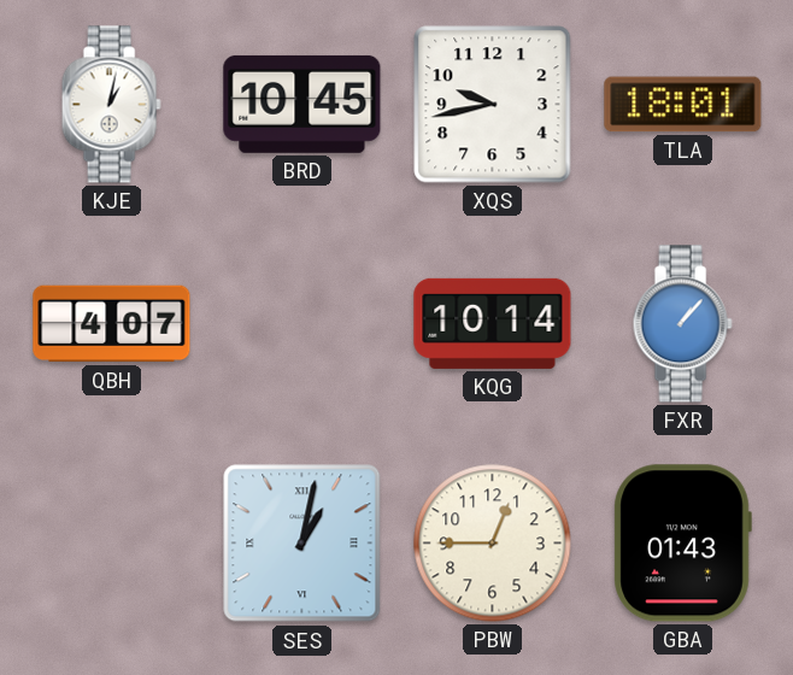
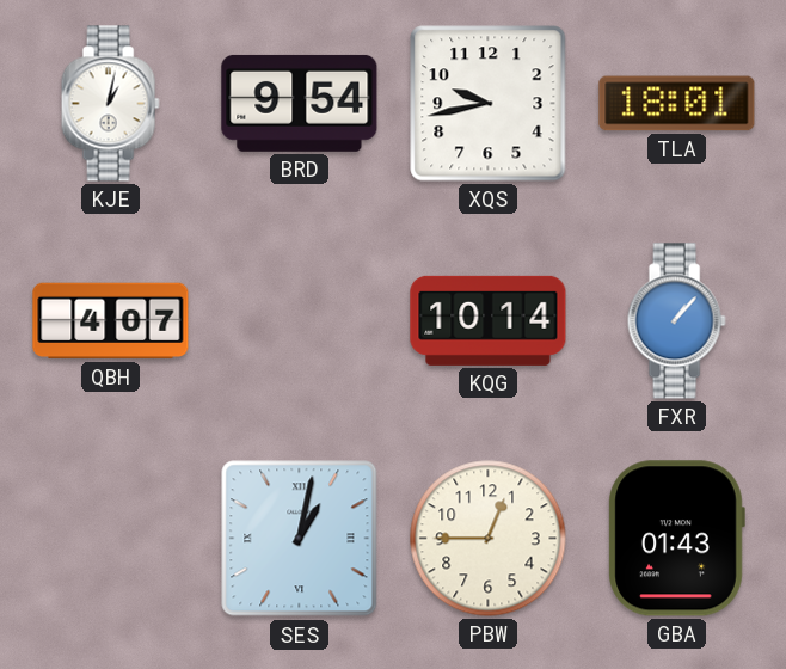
BRD: 10:45 -> 9:54 (300, 103)
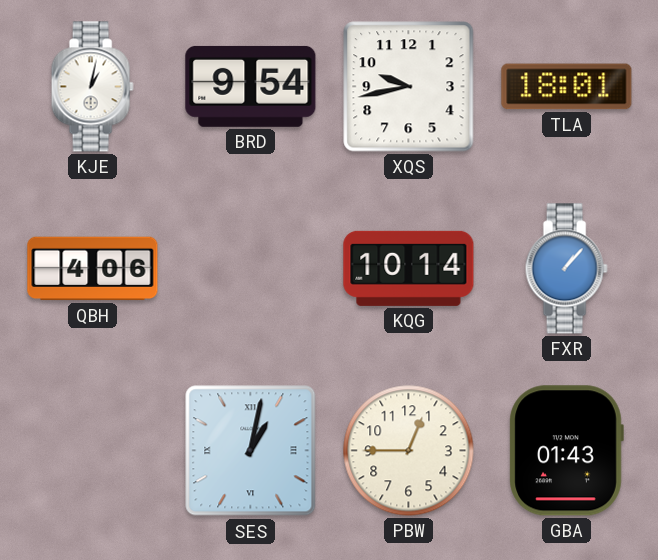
QBH: 4:07 -> 4:06 (93, 269)
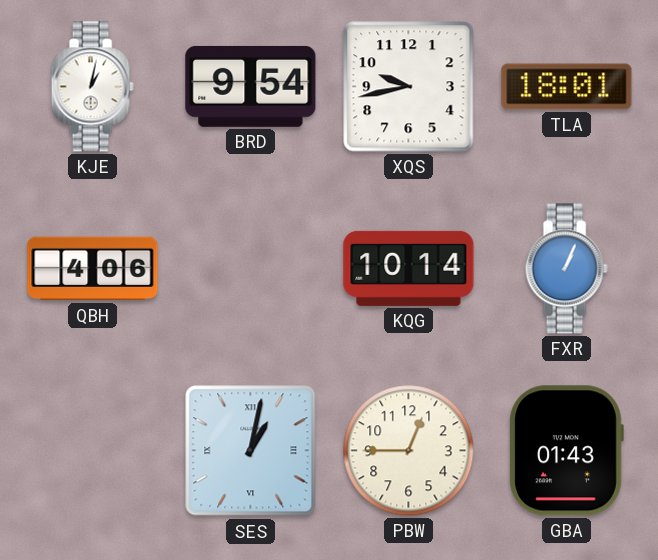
FXR: 1:07 -> 1:04 (566, 269)
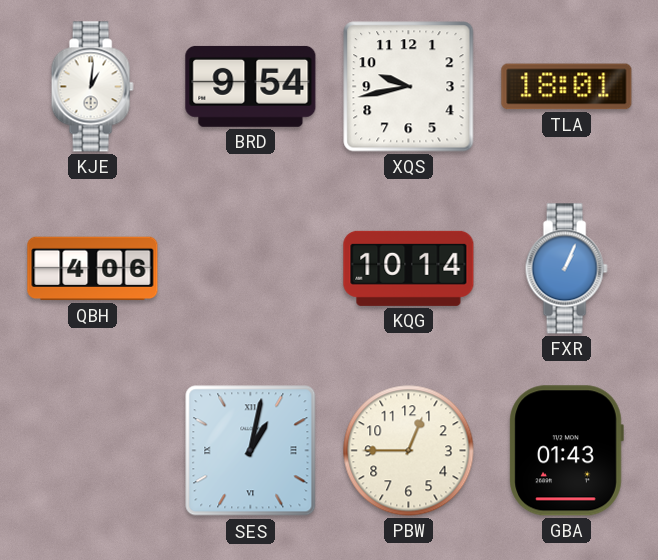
KJE: 1:02 -> 1:01 (92, 87)
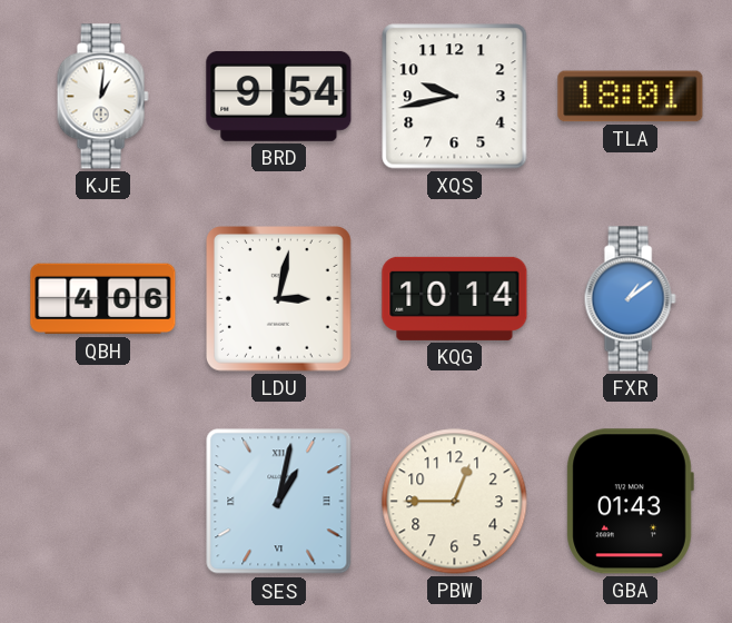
LDU: none -> 3:02 (279, 299)
FXR: 1:04 -> 1:09 (630, 299)
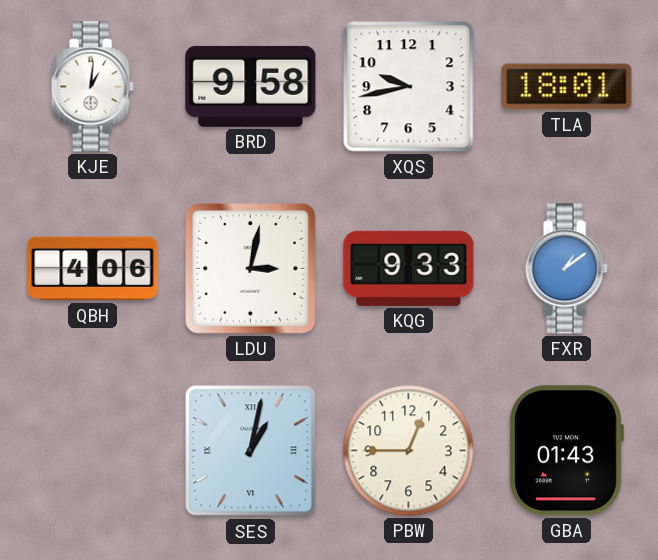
BRD: 9:54 -> 9:58 (251, 86)
KQG: 10:14 -> 9:33 (409, 268)
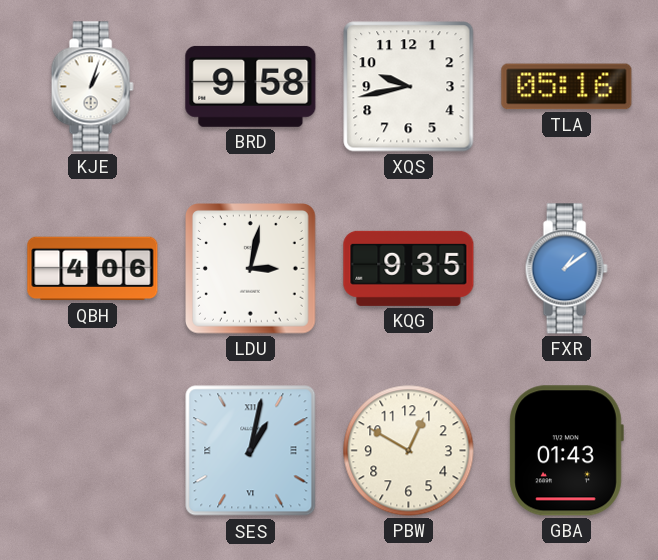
KJE: 1:01 -> 1:03 (92, 87)
TLA: 18:01 -> 05:16 (567, 87)
KQG: 9:33 -> 9:35 (409, 268)
PBW: 12:45 -> 12:50 (409, 451)
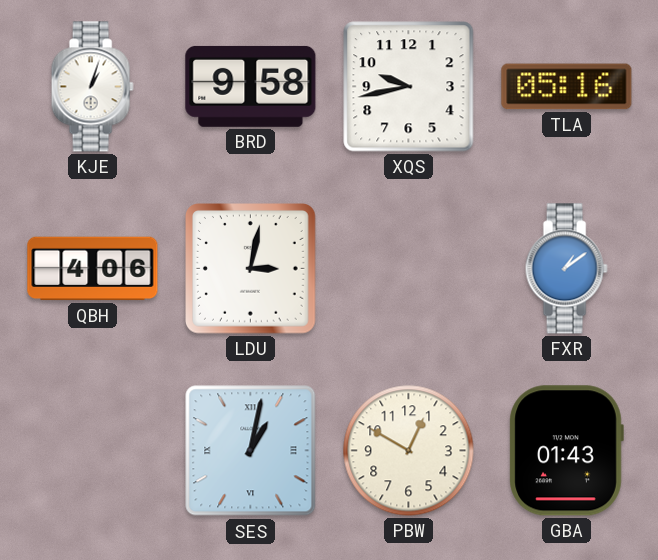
KQG: 9:35 -> none (409, 268)
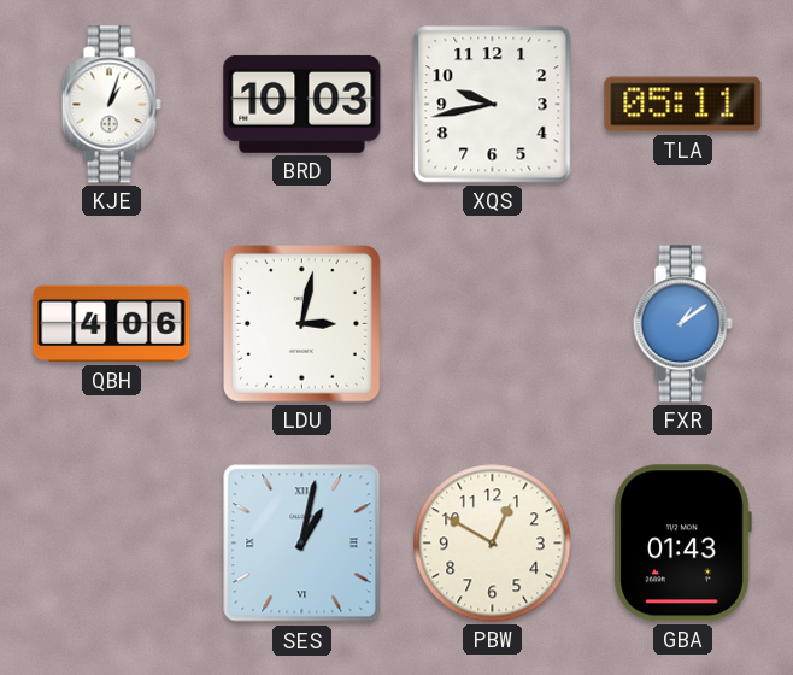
BRD: 9:58 -> 10:03 (302, 104)
TLA: 05:16 -> 05:11 (683, 105)
